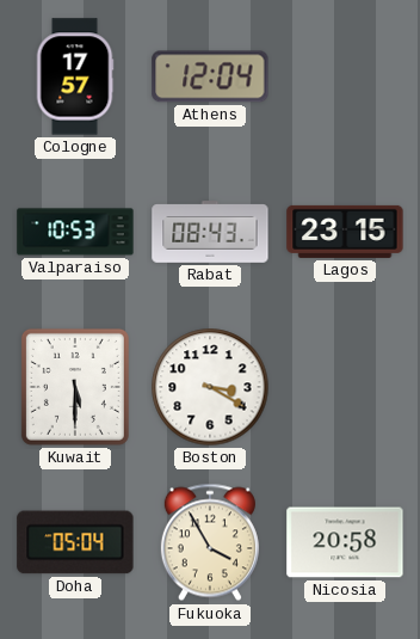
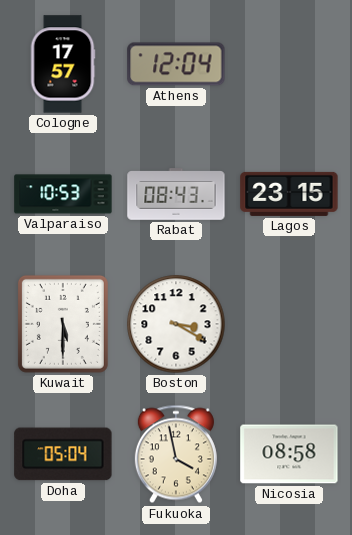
Fukuoka: 3:55 -> 3:58 (176, 454)
Nicosia: 20:58 -> 08:58 (289, 454)
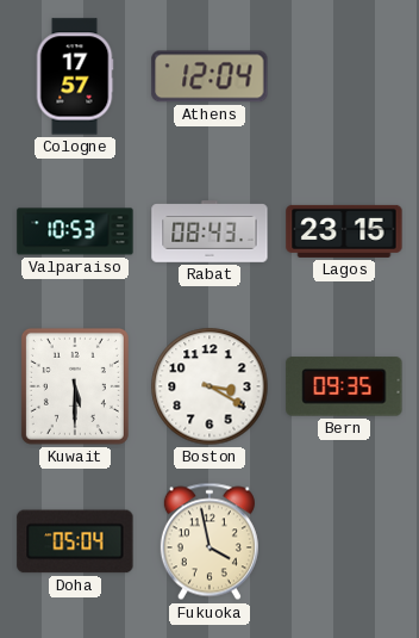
Bern: none -> 09:35 (344, 386)
Nicosia: 08:58 -> none (289, 454)
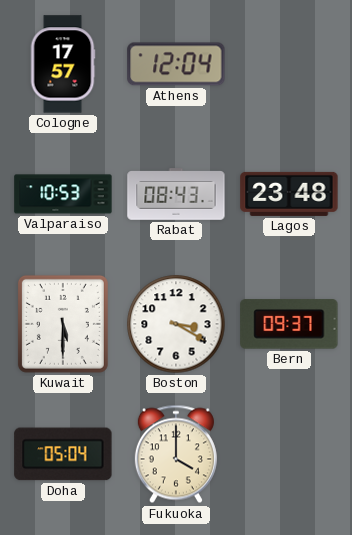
Lagos: 23:15 -> 23:48 (289, 194)
Bern: 09:35 -> 09:37 (289, 324)
Fukuoka: 3:58 -> 4:00 (176, 454)
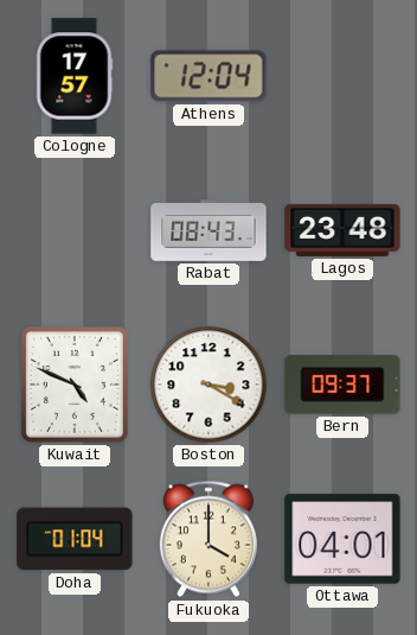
Valparaiso: 10:53 -> none (63, 194)
Kuwait: 5:30 -> 4:49 (75, 385)
Doha: 05:04 -> 01:04 (75, 539)
Ottawa: none -> 04:01 (342, 539)
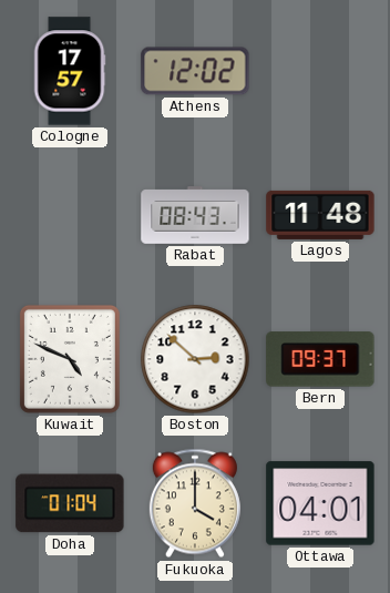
Athens: 12:04 -> 12:02 (195, 71)
Lagos: 23:48 -> 11:48 (320, 215)
Boston: 3:20 -> 2:52 (195, 359)
